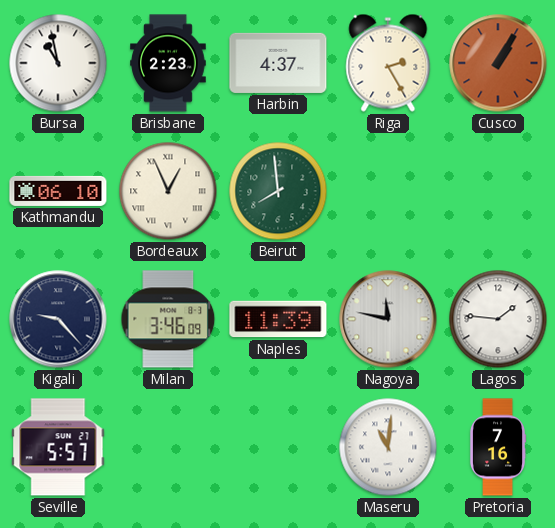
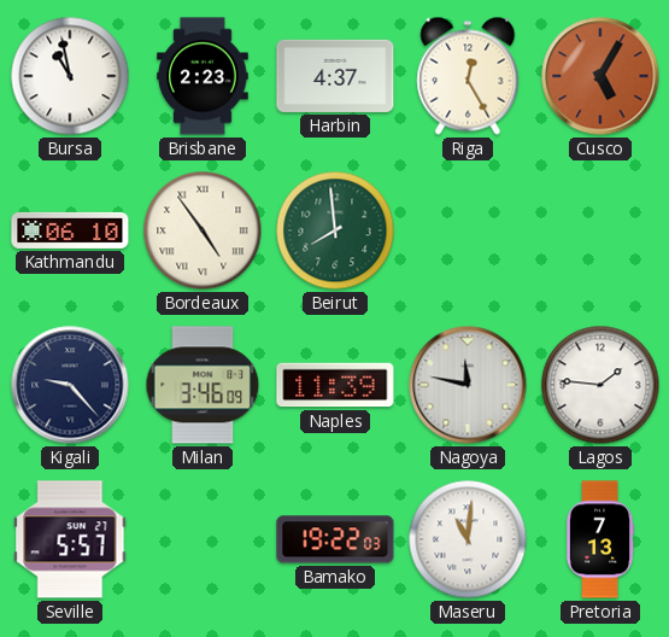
Riga: 2:25 -> 12:25 (468, 76)
Cusco: 1:05 -> 5:05 (600, 76)
Bordeaux: 12:56 -> 4:54 (203, 230)
Bamako: none -> 19:22 (335, 539)
Pretoria: 7:16 -> 7:13 (600, 539)
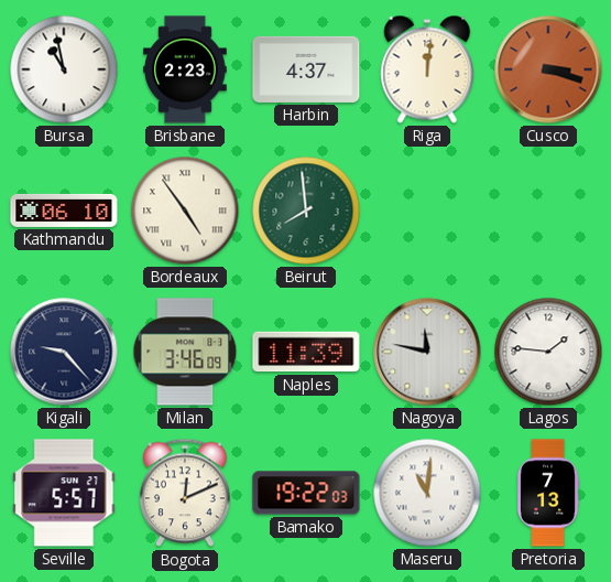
Riga: 12:25 -> 12:01 (427, 69)
Cusco: 5:05 -> 3:18 (548, 69)
Bogota: none -> 12:11 (186, 493)
